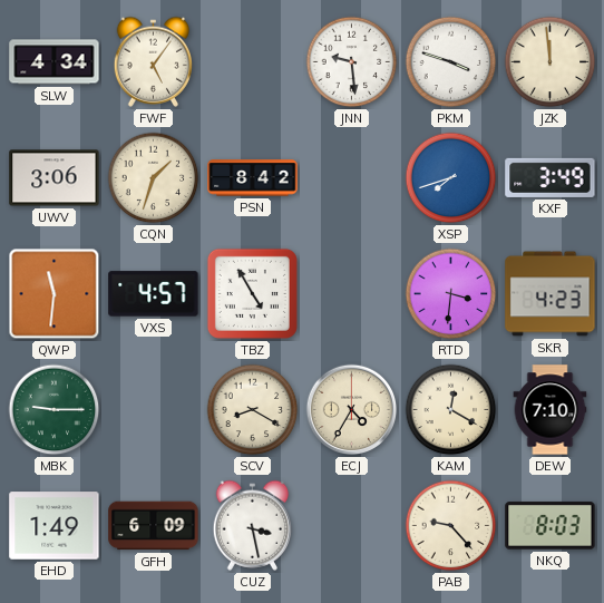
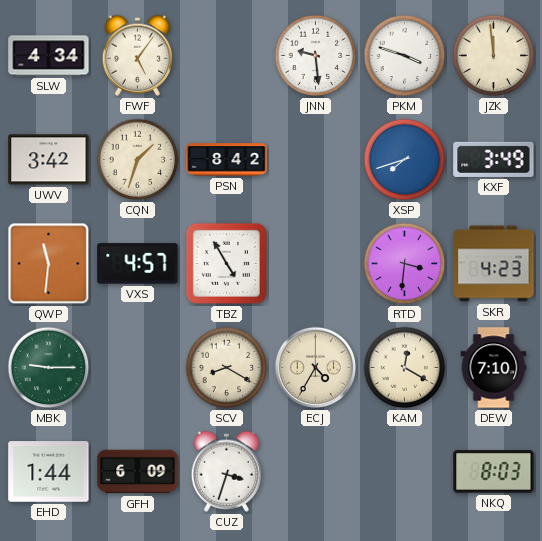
UWV: 3:06 -> 3:42 (49, 160)
EHD: 1:49 -> 1:44 (49, 472)
CUZ: 3:28 -> 3:33 (226, 471)
PAB: 9:23 -> none (451, 526)
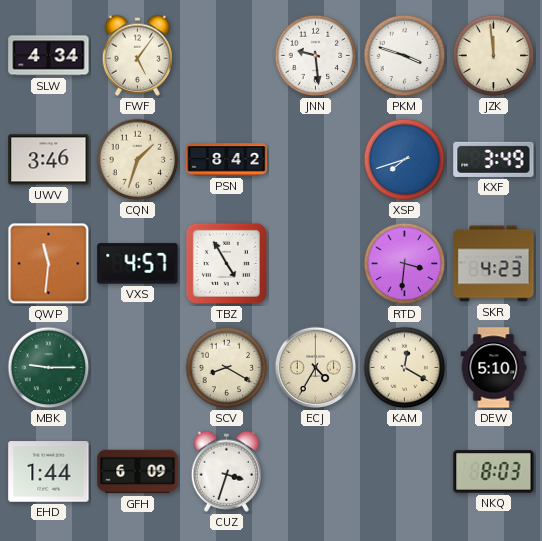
UWV: 3:42 -> 3:46 (49, 160)
DEW: 7:10 -> 5:10 (494, 368)
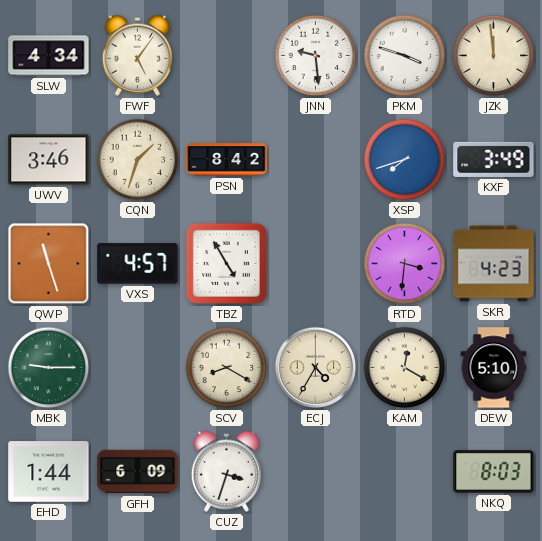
QWP: 11:31 -> 11:27 (49, 264)
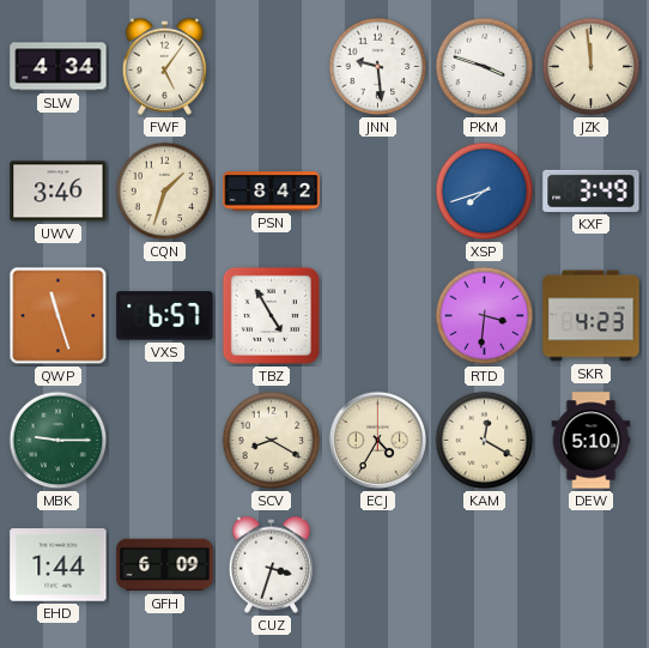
VXS: 4:57 -> 6:57 (165, 316)
NKQ: 8:03 -> none (494, 472)
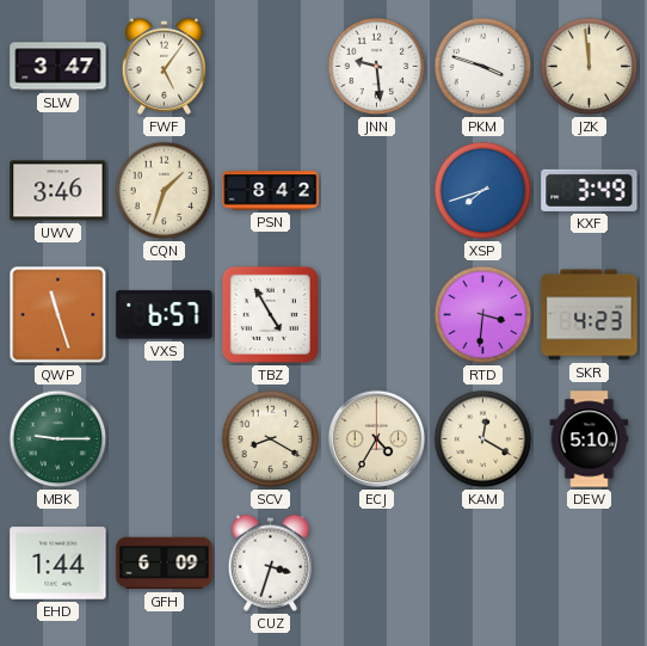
SLW: 4:34 -> 3:47 (58, 67)
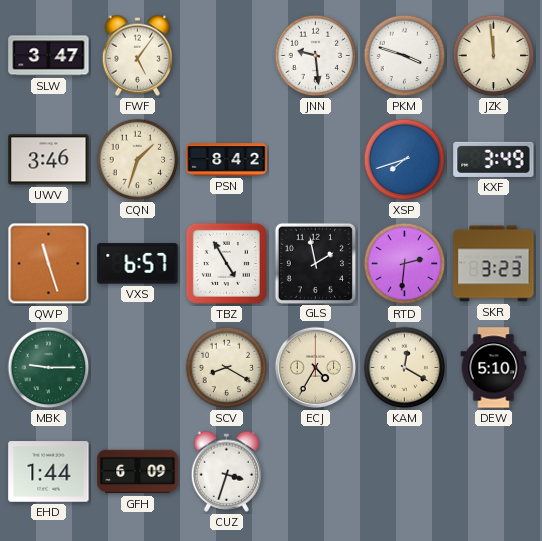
GLS: none -> 1:58 (315, 263)
RTD: 3:31 -> 2:31 (405, 264)
SKR: 4:23 -> 3:23 (494, 264)
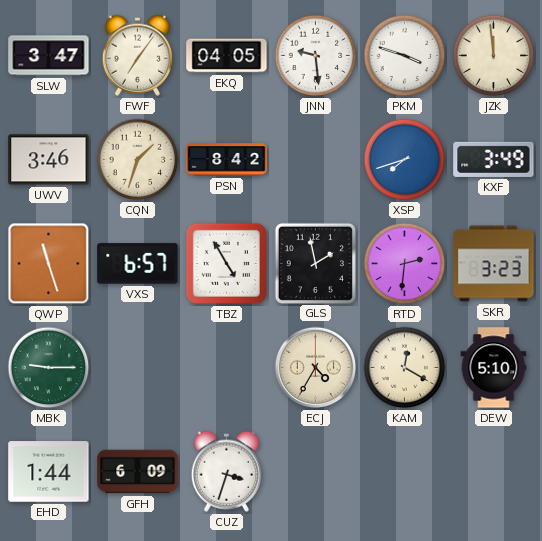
FWF: 5:06 -> 7:06 (137, 55)
EKQ: none -> 04:05 (227, 56)
SCV: 8:20 -> none (227, 368)
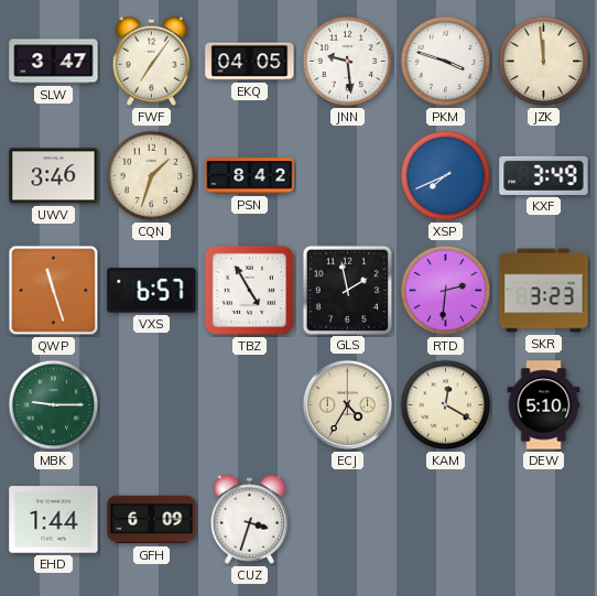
XSP: 7:42 -> 7:41 (446, 176)
